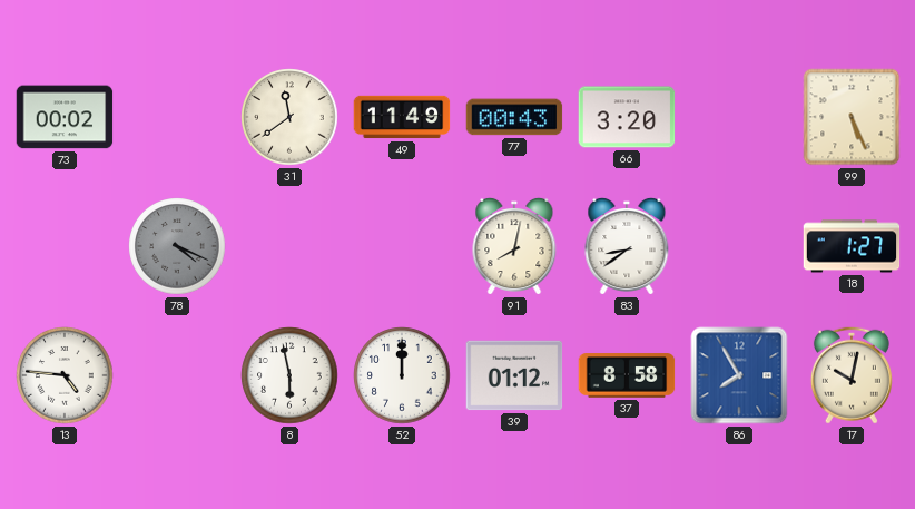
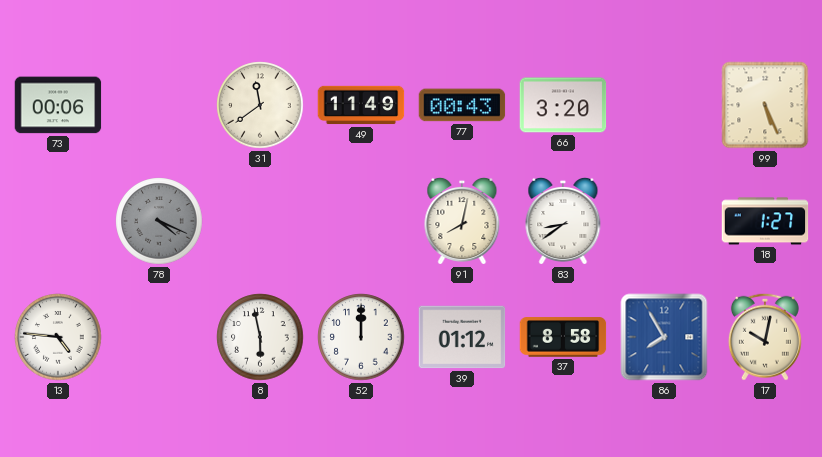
73: 00:02 -> 00:06 (58, 105)
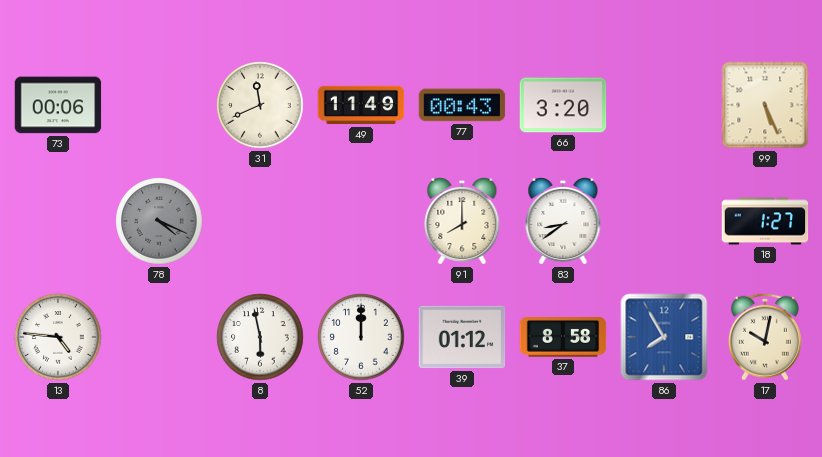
31: 11:39 -> 11:41 (260, 105)
91: 8:02 -> 8:00 (462, 221)
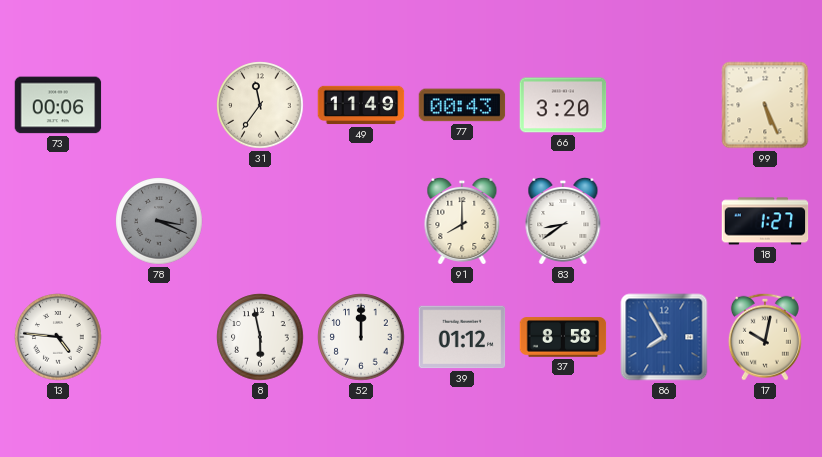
31: 11:41 -> 11:36 (260, 105)
78: 4:19 -> 3:19 (159, 221)
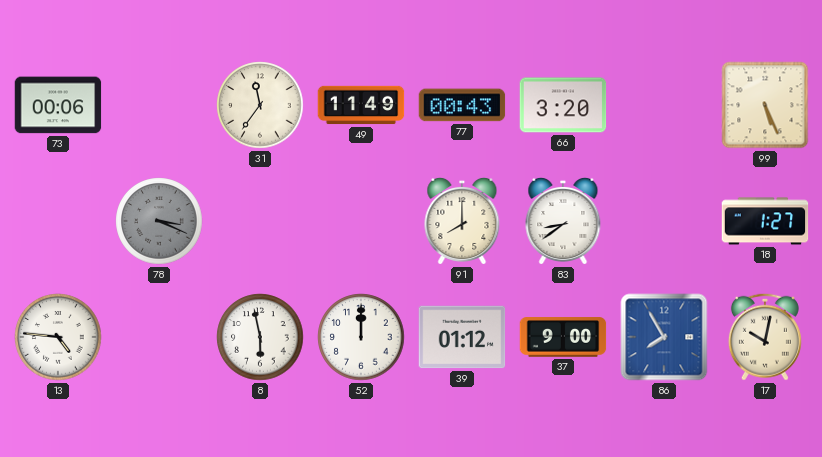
37: 8:58 -> 9:00 (563, 337)
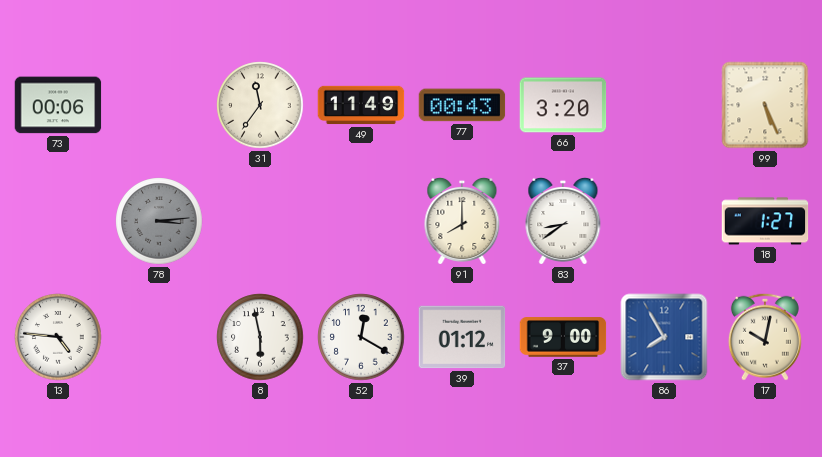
78: 3:19 -> 3:14 (159, 221)
52: 12:00 -> 12:20 (361, 337)
